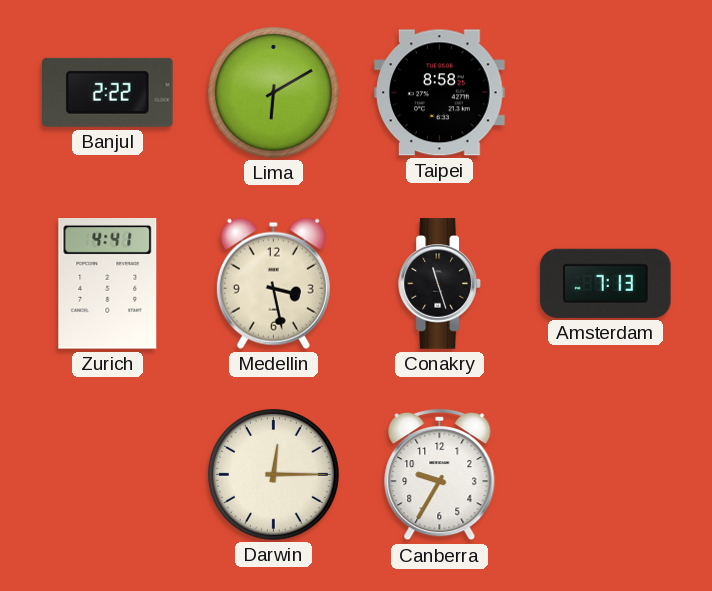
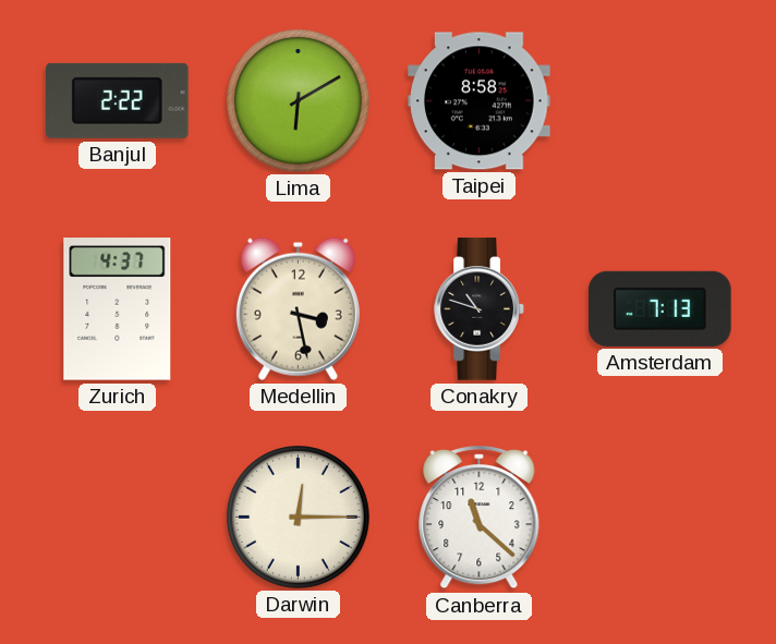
Zurich: 4:41 -> 4:37 (118, 309)
Conakry: 11:27 -> 10:48 (480, 309)
Canberra: 9:35 -> 11:22 (480, 518)
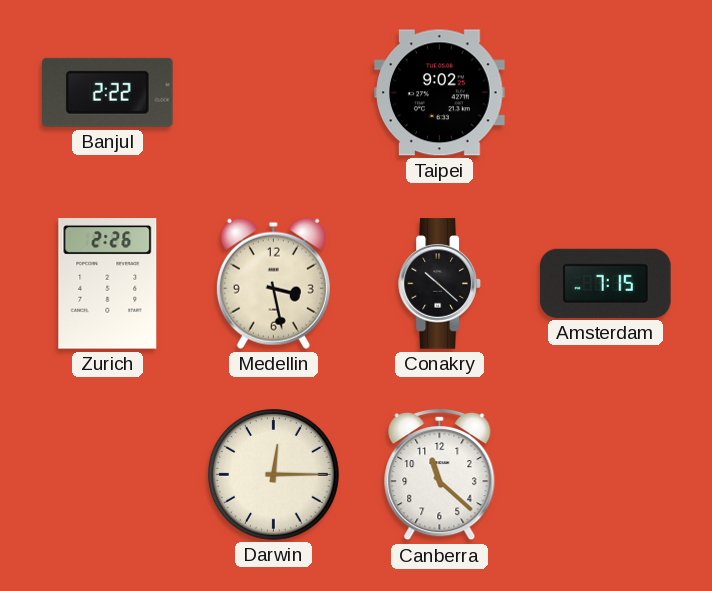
Lima: 6:10 -> none (299, 101)
Taipei: 8:58 -> 9:02 (440, 93)
Zurich: 4:37 -> 2:26 (108, 284)
Conakry: 10:48 -> 10:22 (440, 284)
Amsterdam: 7:13 -> 7:15 (606, 283)
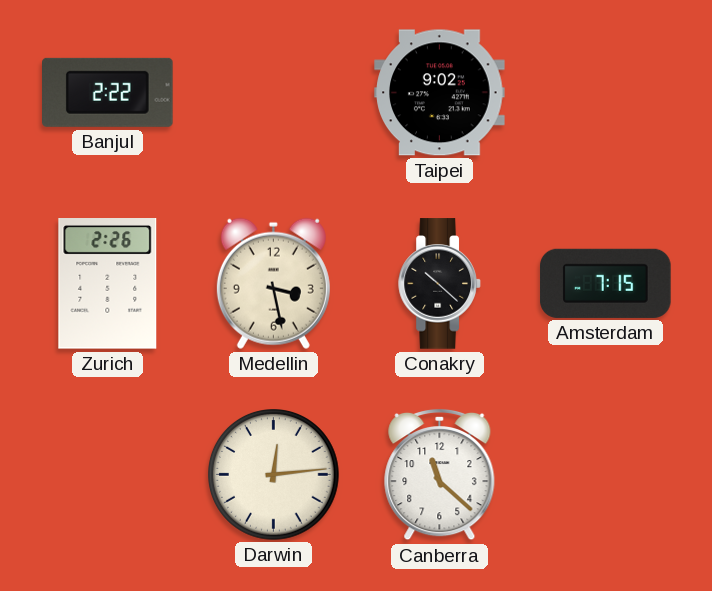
Darwin: 12:15 -> 12:14 (274, 475)
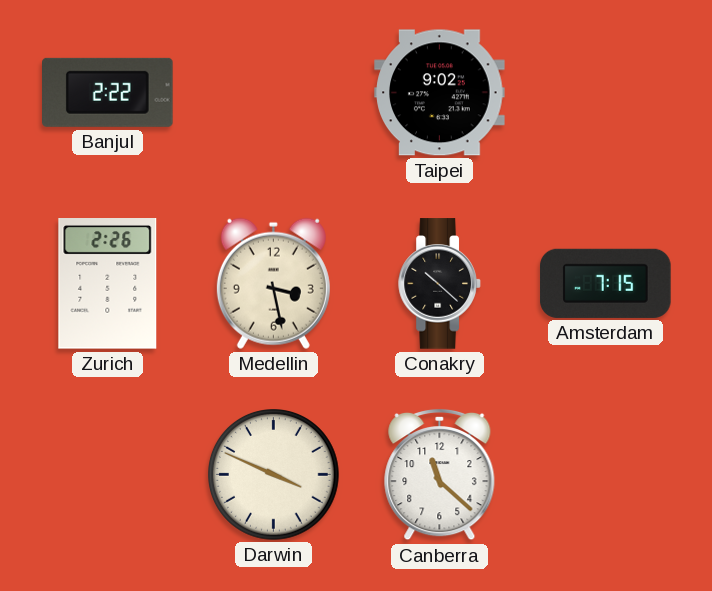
Darwin: 12:14 -> 3:49 (274, 475)
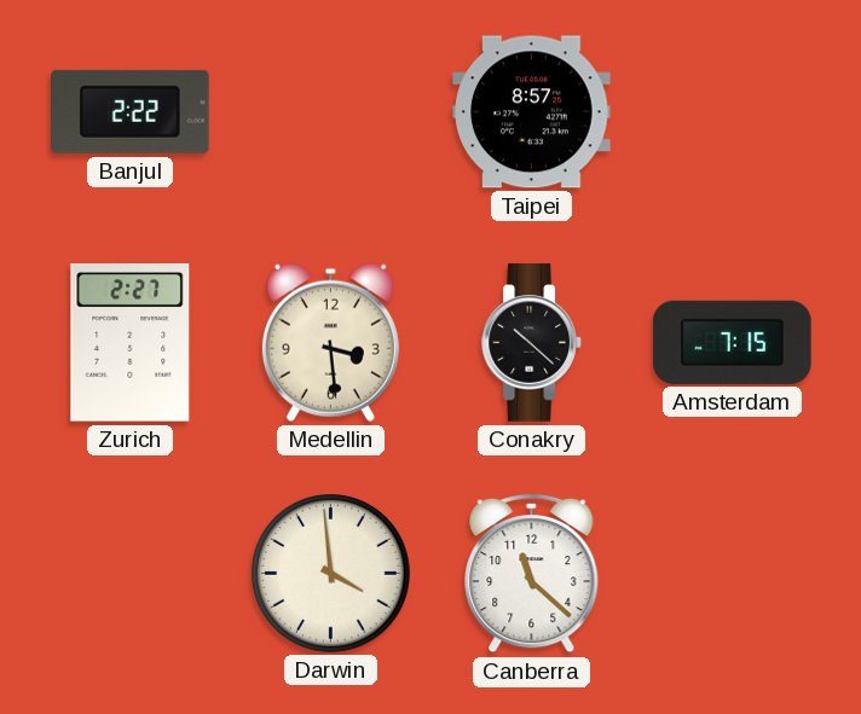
Taipei: 9:02 -> 8:57 (532, 112)
Zurich: 2:26 -> 2:27 (131, 343)
Medellin: 3:28 -> 3:29 (330, 342)
Darwin: 3:49 -> 3:59 (331, 574)
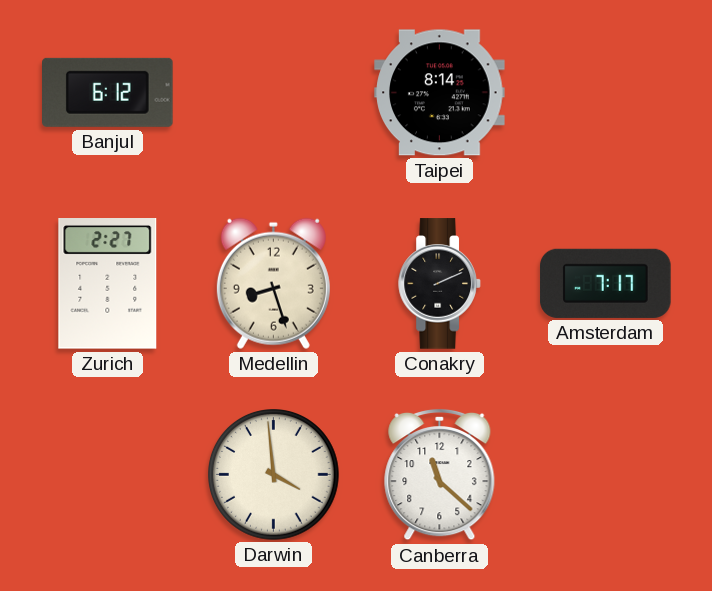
Banjul: 2:22 -> 6:12 (108, 92)
Taipei: 8:57 -> 8:14 (440, 93)
Medellin: 3:29 -> 8:27 (273, 283)
Conakry: 10:22 -> 2:11 (440, 284)
Amsterdam: 7:15 -> 7:17 (606, 283)
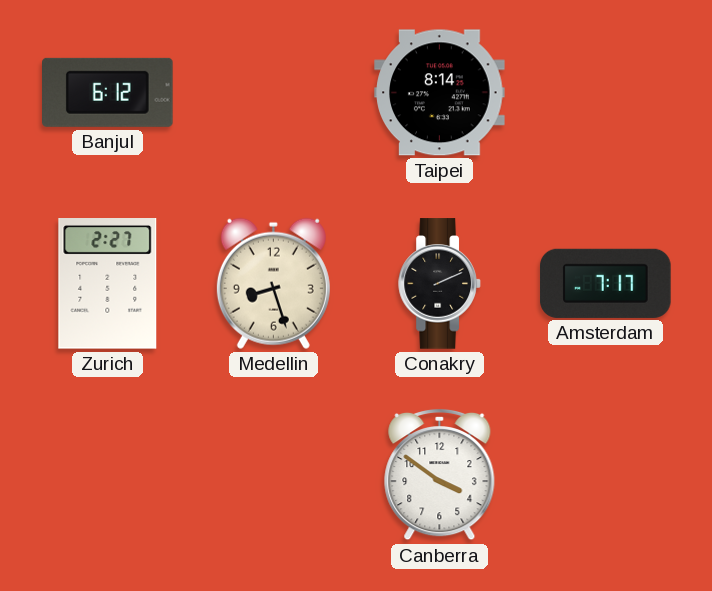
Darwin: 3:59 -> none (274, 475)
Canberra: 11:22 -> 3:51 (440, 475)
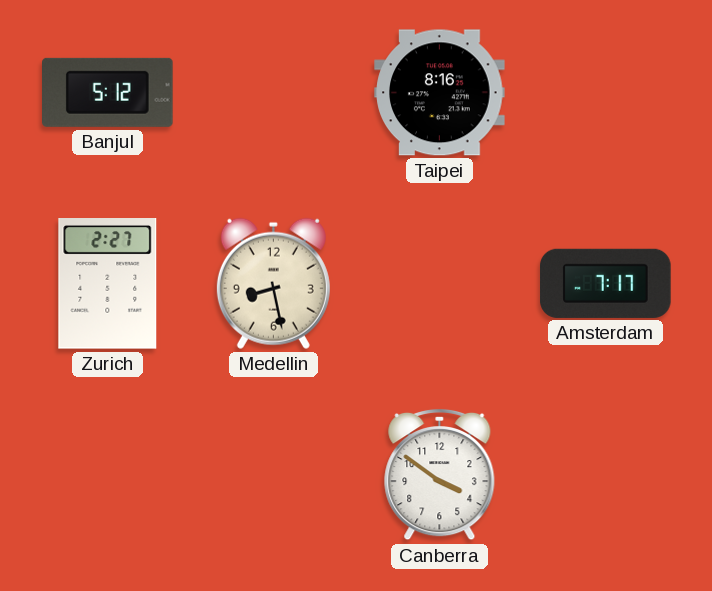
Banjul: 6:12 -> 5:12 (108, 92)
Taipei: 8:14 -> 8:16 (440, 93)
Medellin: 8:27 -> 8:28 (273, 283)
Conakry: 2:11 -> none (440, 284)
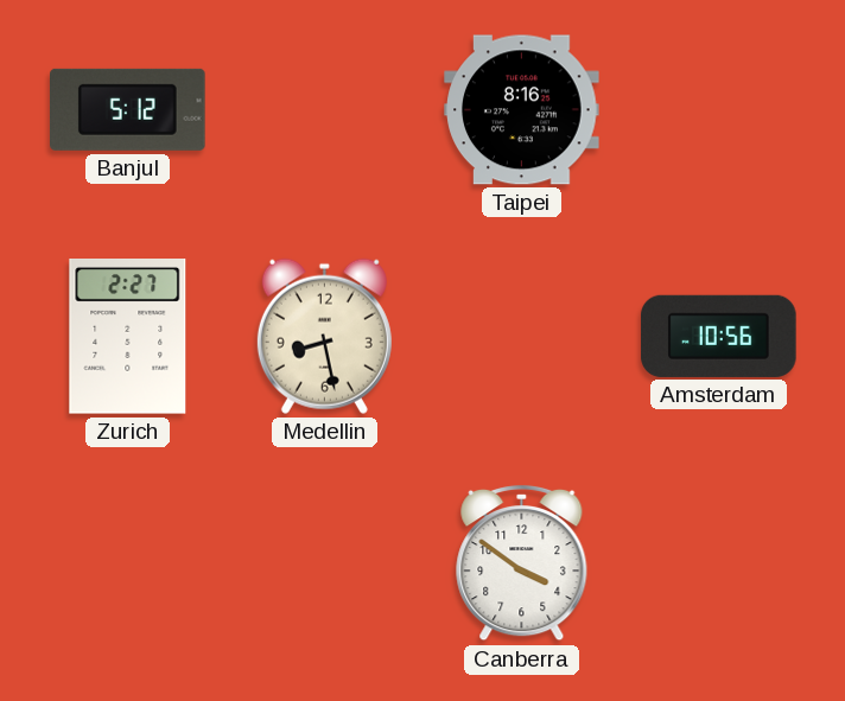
Amsterdam: 7:17 -> 10:56 (719, 336)
